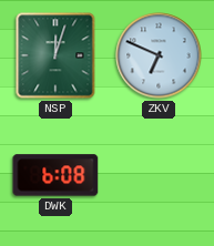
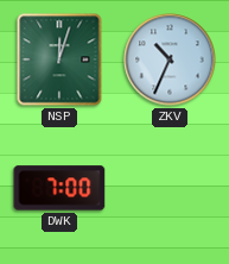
ZKV: 6:49 -> 10:34 (170, 59)
DWK: 6:08 -> 7:00 (59, 188)
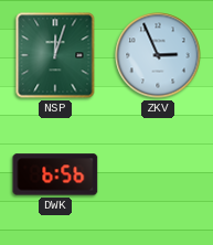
ZKV: 10:34 -> 2:56 (158, 55)
DWK: 7:00 -> 6:56 (55, 174)
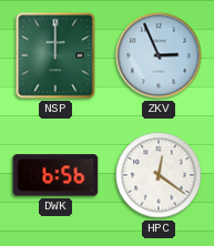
NSP: 12:03 -> 12:00 (55, 55)
HPC: none -> 12:21 (159, 175)
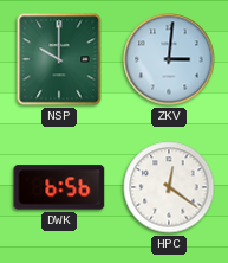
NSP: 12:00 -> 10:00 (59, 59)
ZKV: 2:56 -> 3:01 (169, 59)
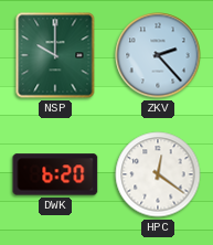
ZKV: 3:01 -> 2:23 (158, 55)
DWK: 6:56 -> 6:20 (55, 174)
